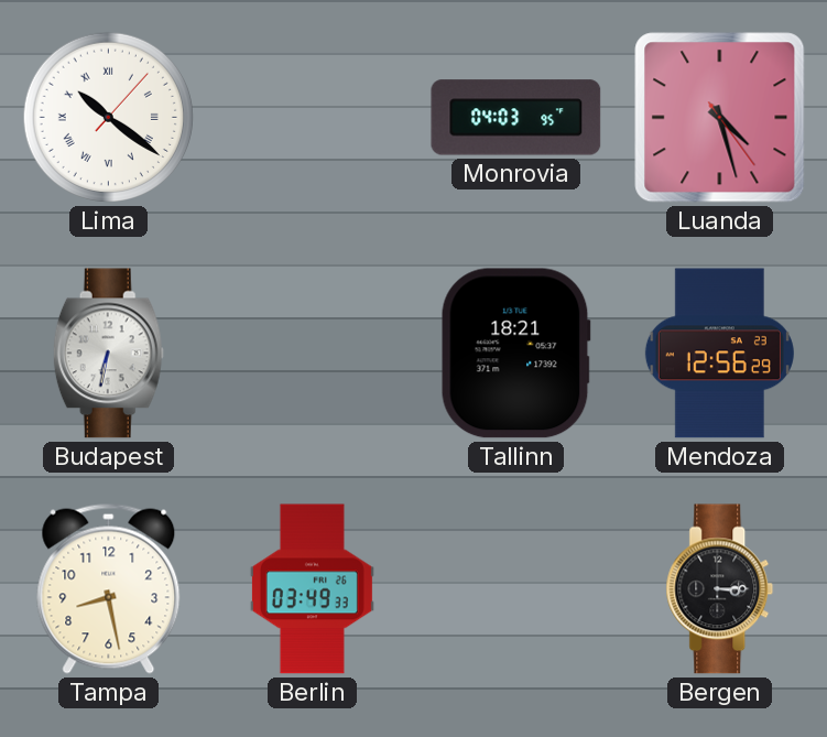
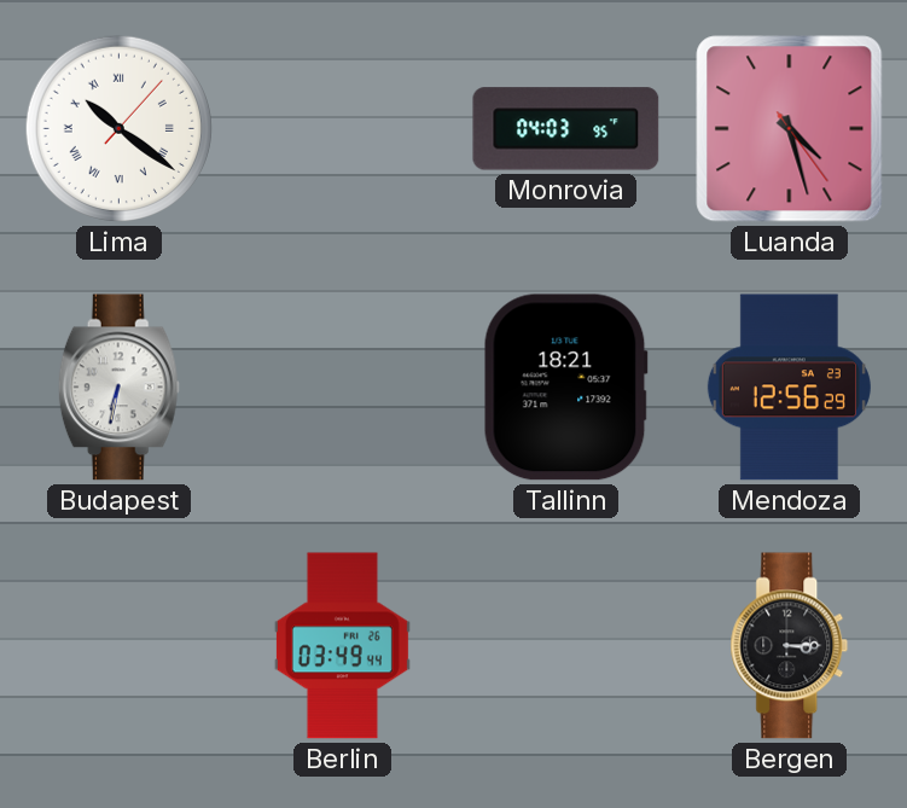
Tampa: 8:28 -> none (109, 588)
Berlin: 03:49:33 -> 03:49:44 (342, 646)
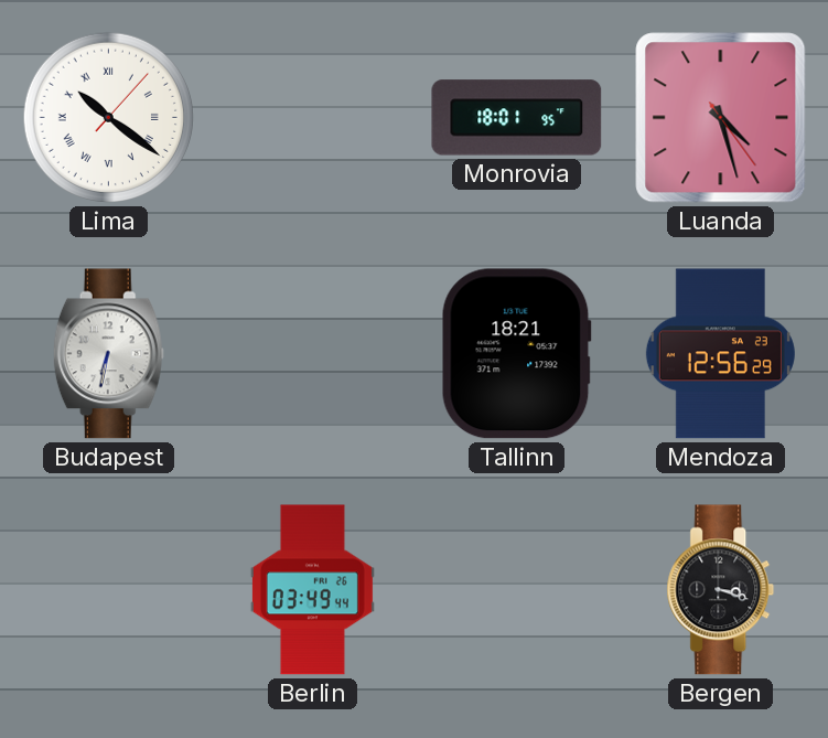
Monrovia: 04:03 -> 18:01 (517, 118)
Bergen: 3:15 -> 3:18 (721, 590)
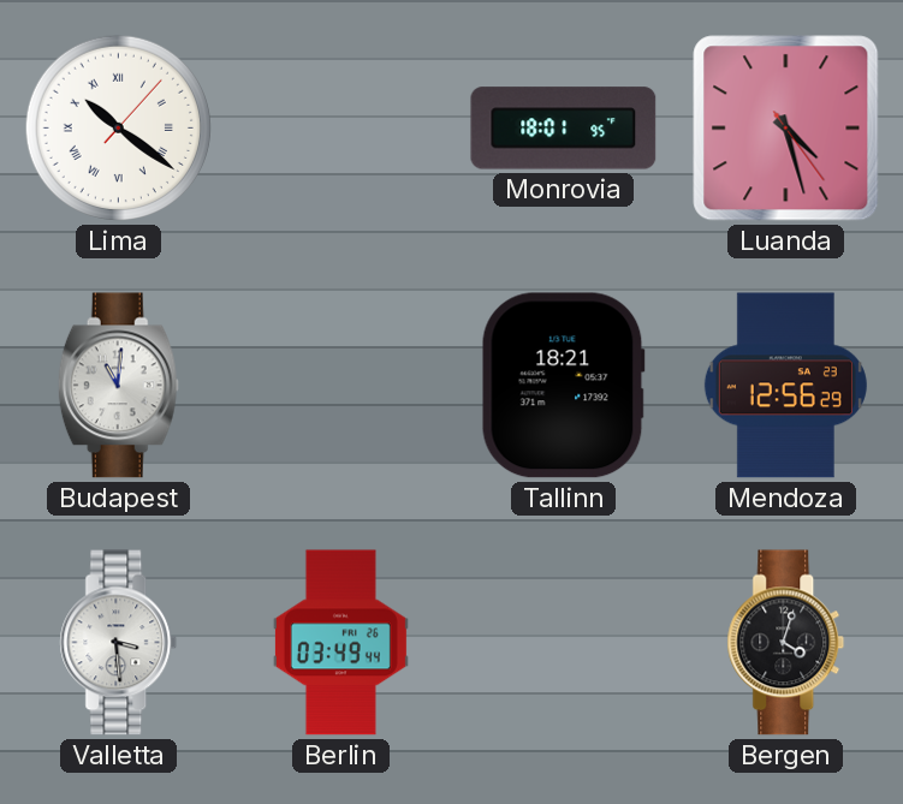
Budapest: 6:32 -> 11:01 (118, 386)
Valletta: none -> 3:29 (119, 643)
Bergen: 3:18 -> 4:03 (786, 643)
